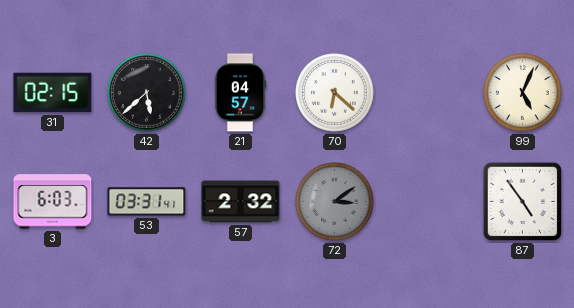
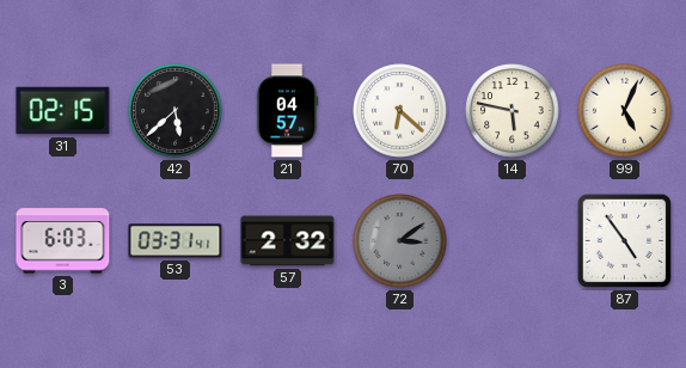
14: none -> 5:47 (513, 111)
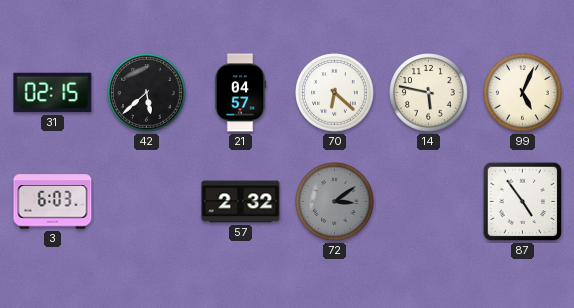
53: 03:31 -> none (176, 241)
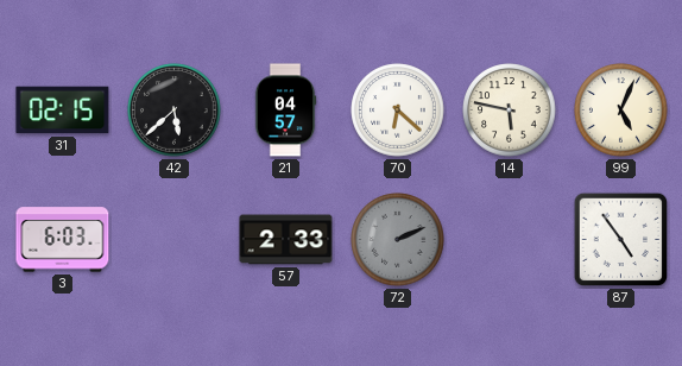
57: 2:32 -> 2:33 (286, 240)
72: 3:09 -> 2:11 (398, 240)
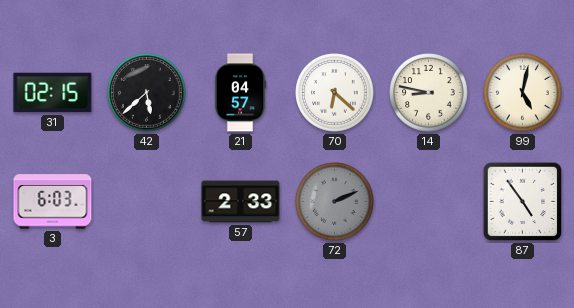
14: 5:47 -> 8:47 (429, 93)
99: 5:04 -> 5:02 (523, 93)
